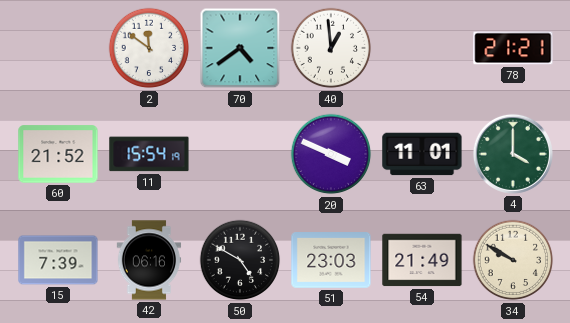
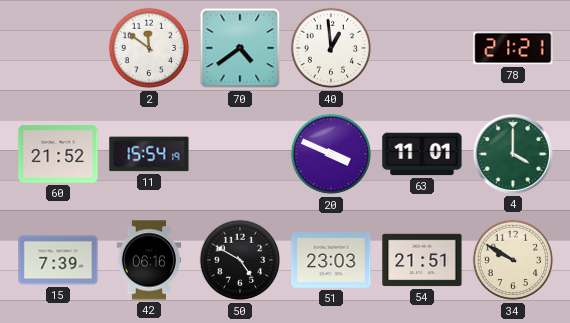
54: 21:49 -> 21:51 (422, 260)
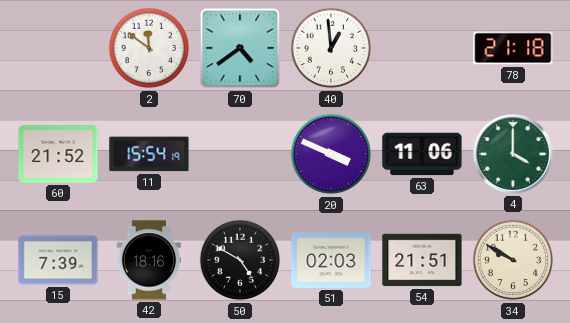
78: 21:21 -> 21:18 (513, 48)
63: 11:01 -> 11:06 (422, 154)
42: 06:16 -> 18:16 (149, 260)
51: 23:03 -> 02:03 (331, 260)
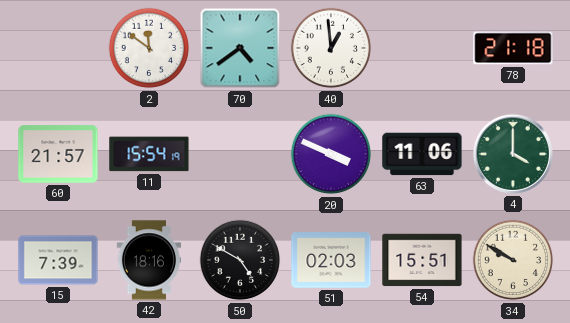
60: 21:52 -> 21:57 (58, 154)
54: 21:51 -> 15:51 (422, 260)
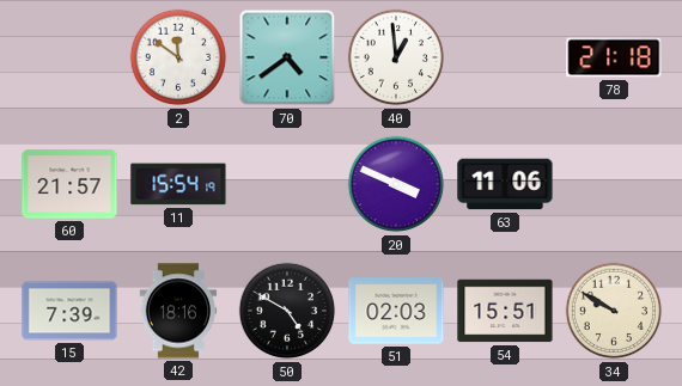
4: 4:00 -> none (513, 154)
